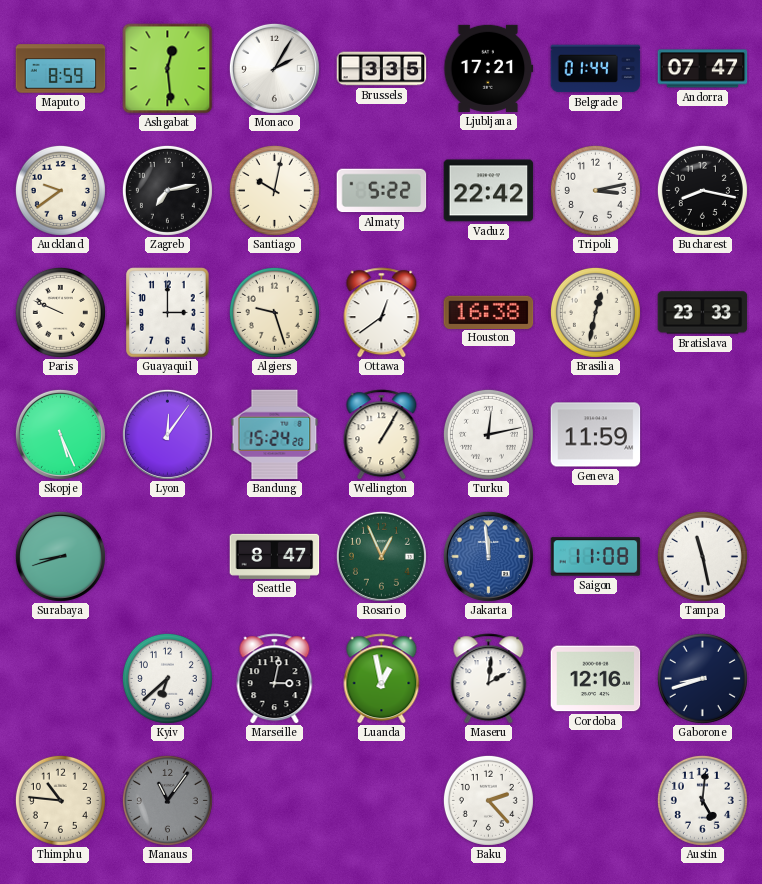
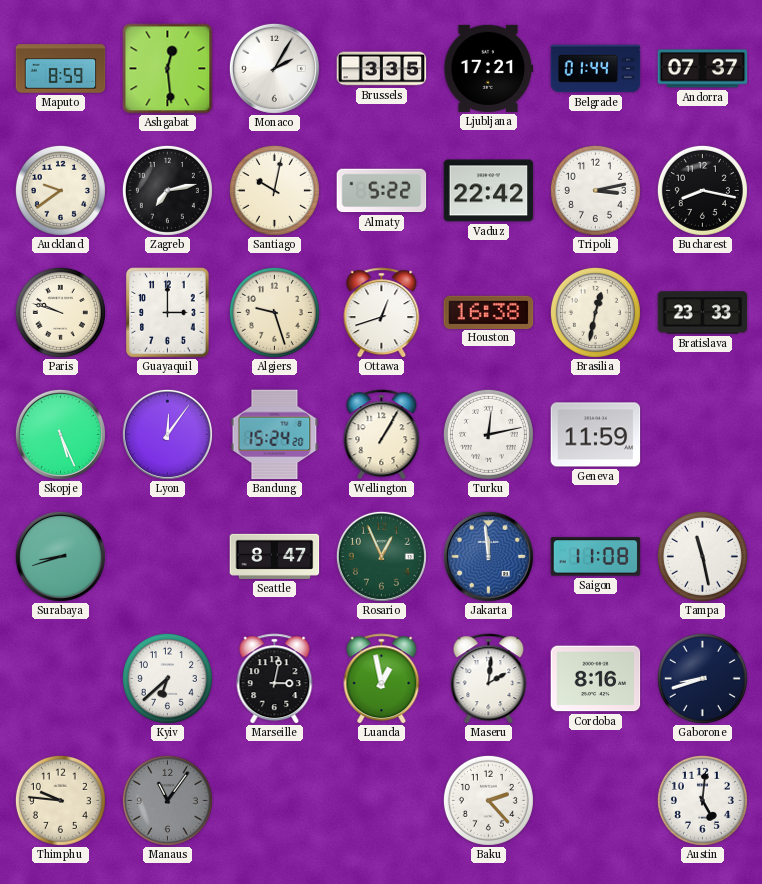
Andorra: 07:47 -> 07:37 (703, 69)
Paris: 9:49 -> 9:48 (60, 312)
Ottawa: 12:39 -> 12:42 (382, 313)
Cordoba: 12:16 -> 8:16 (596, 679)
Thimphu: 10:46 -> 9:46 (60, 800)
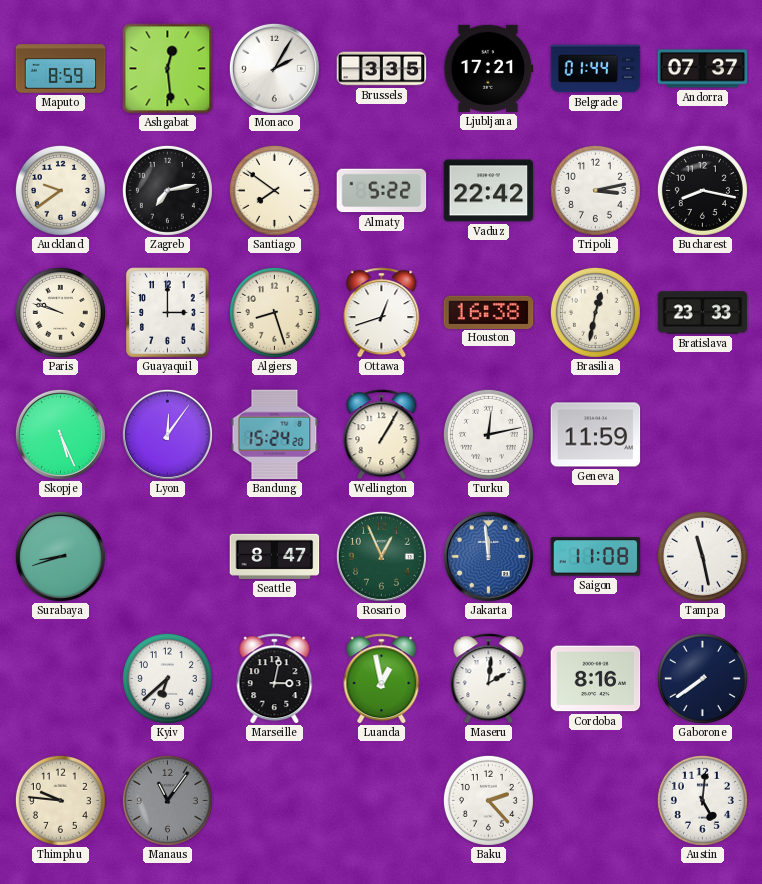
Santiago: 10:02 -> 7:51 (274, 190)
Algiers: 9:27 -> 8:27 (274, 312)
Gaborone: 8:42 -> 7:39 (702, 678)
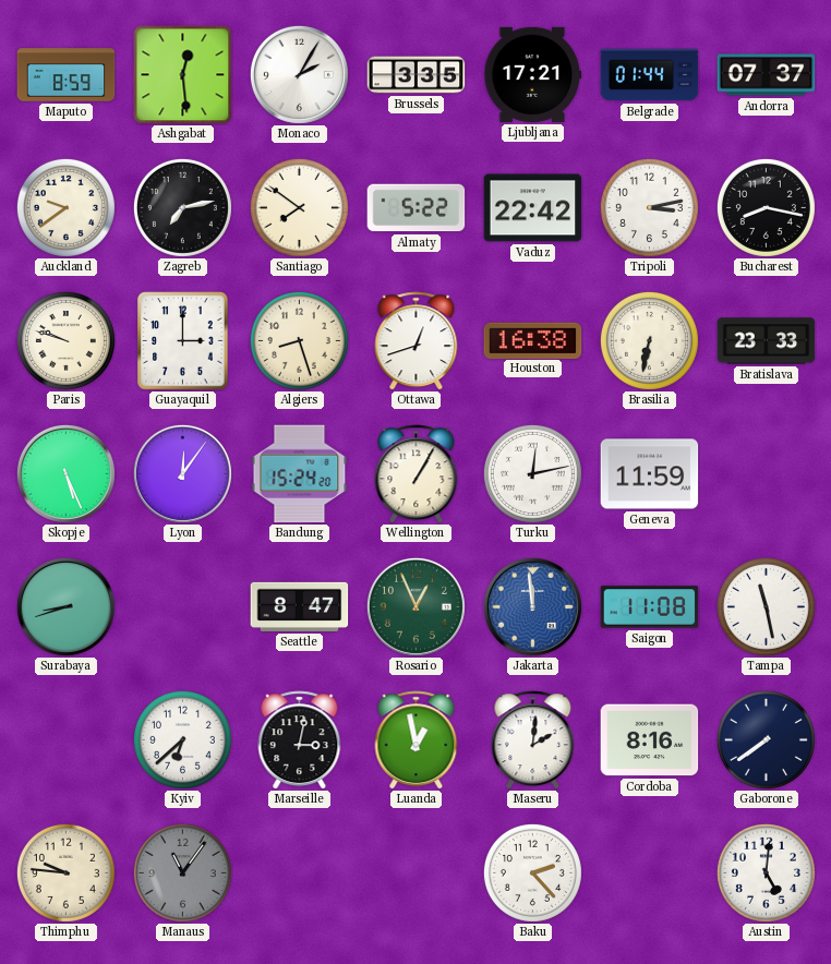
Brasilia: 12:32 -> 6:32 (649, 340)
